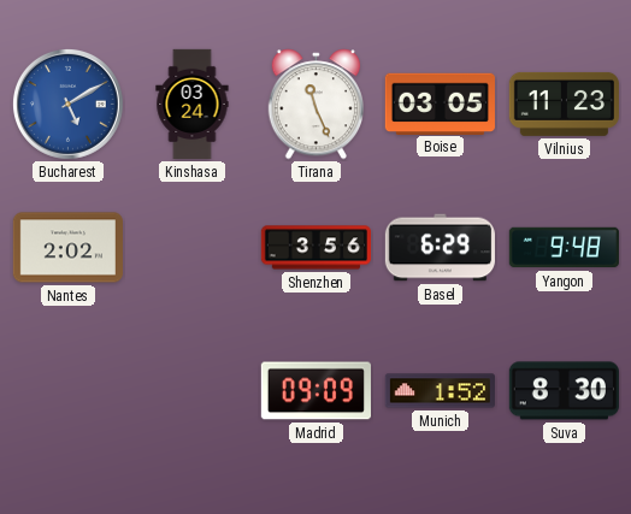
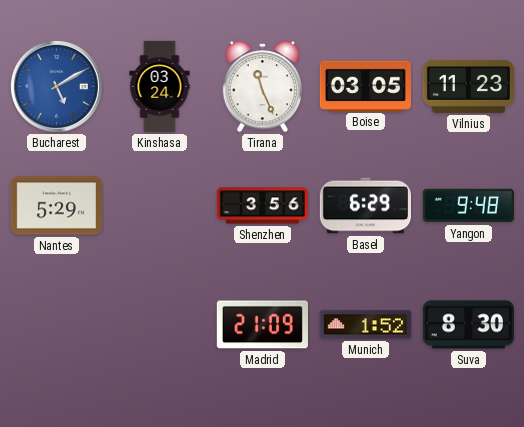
Nantes: 2:02 -> 5:29 (56, 206)
Madrid: 09:09 -> 21:09 (262, 325)
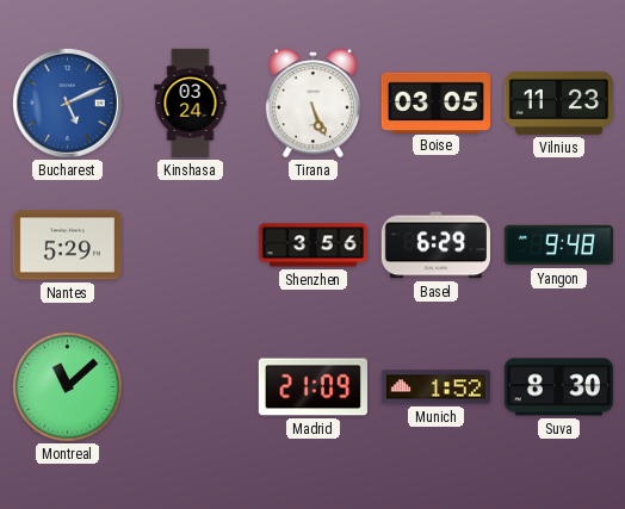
Bucharest: 5:10 -> 5:11 (67, 103)
Tirana: 11:26 -> 5:26 (312, 104)
Montreal: none -> 11:08 (68, 387)
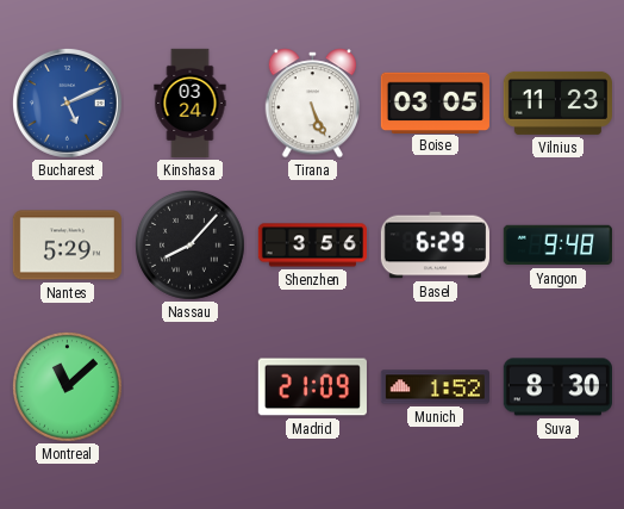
Nassau: none -> 8:07 (191, 246)
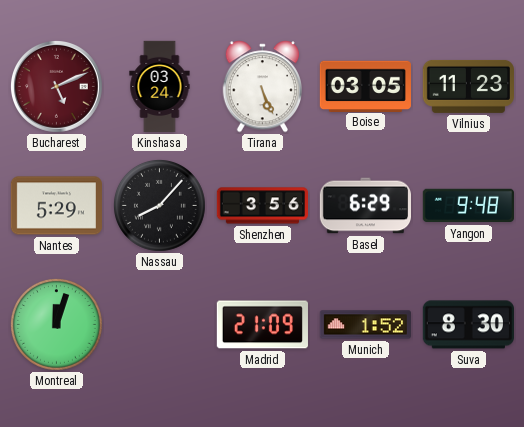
Bucharest dial: blue -> burgundy (56, 86)
Montreal: 11:08 -> 12:03 (57, 325)
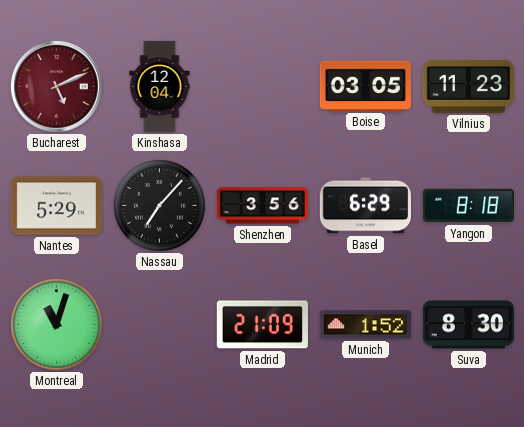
Kinshasa: 03:24 -> 12:04 (160, 87)
Tirana: 5:26 -> none (262, 87)
Nassau: 8:07 -> 7:07 (160, 206)
Yangon: 9:48 -> 8:18 (468, 206)
Montreal: 12:03 -> 11:03 (57, 325)
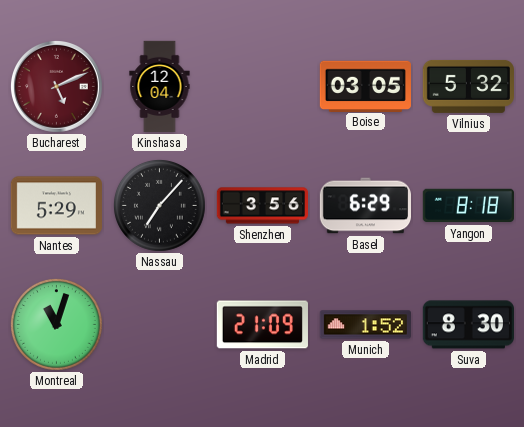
Vilnius: 11:23 -> 5:32 (468, 86)
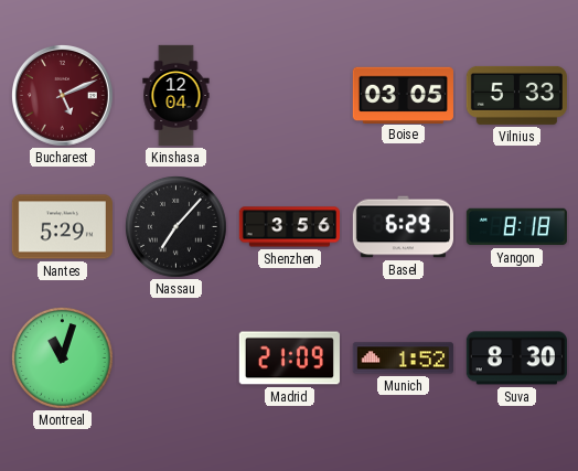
Vilnius: 5:32 -> 5:33 (516, 95)
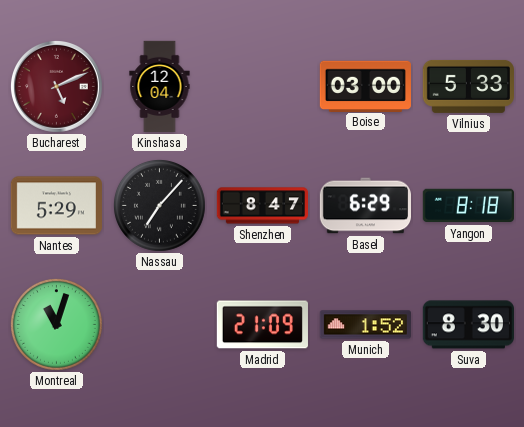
Boise: 03:05 -> 03:00 (365, 86)
Shenzhen: 3:56 -> 8:47 (262, 206)
